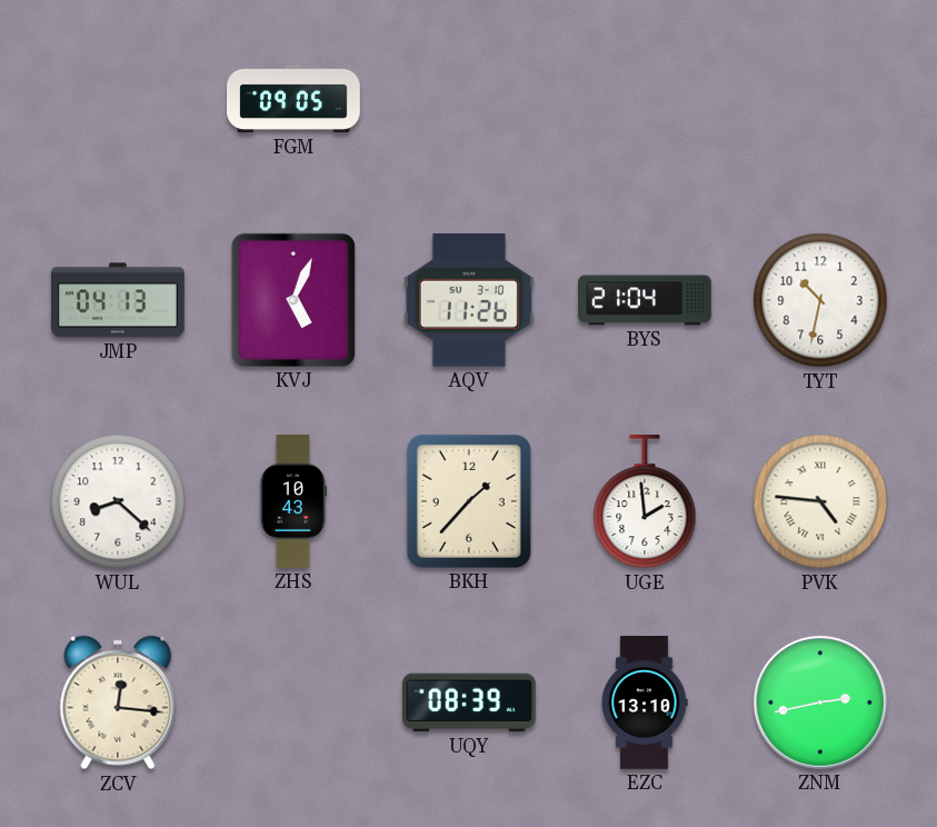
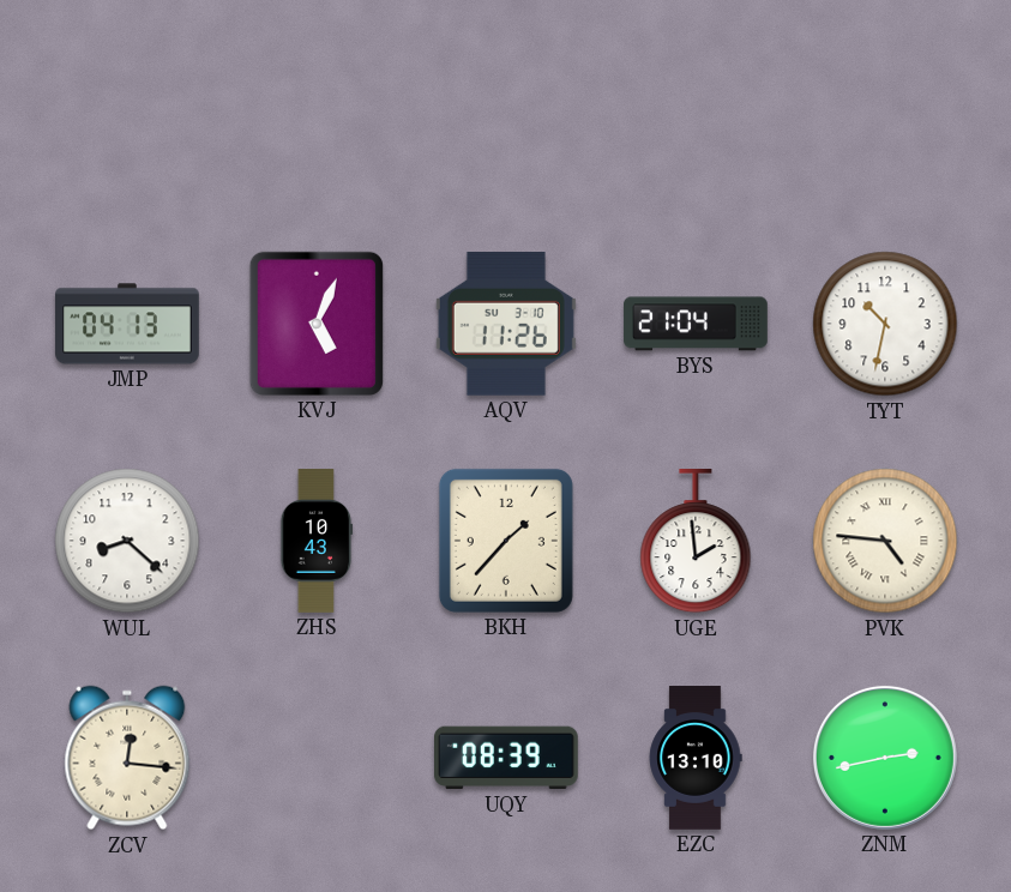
FGM: 09:05 -> none (293, 99)
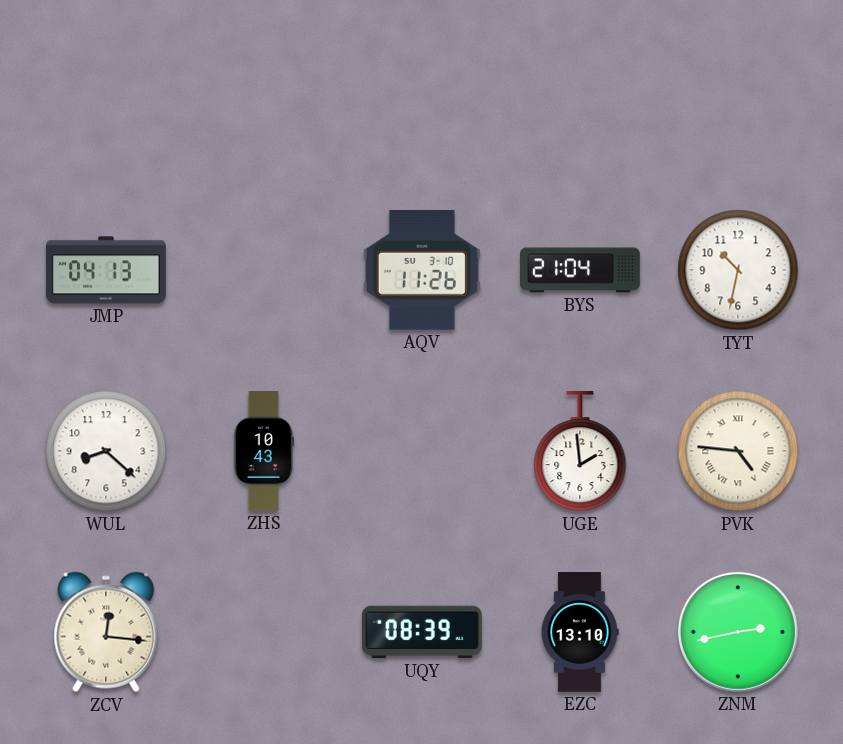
KVJ: 5:04 -> none (317, 324)
BKH: 1:37 -> none (506, 541)
